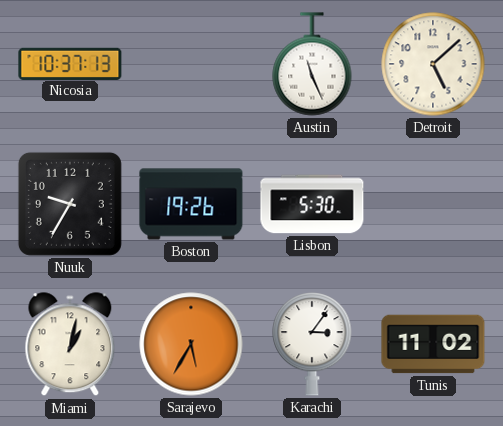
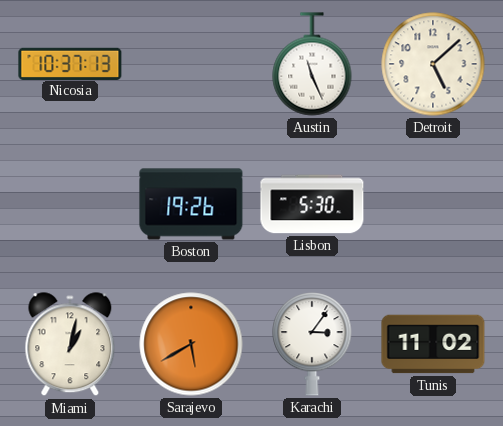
Nuuk: 9:35 -> none (70, 204)
Sarajevo: 5:35 -> 5:40 (191, 344)
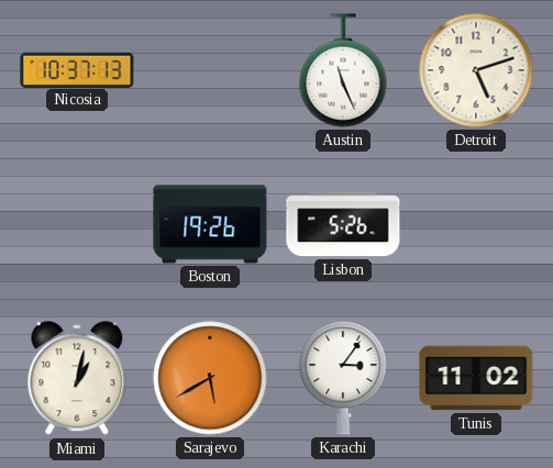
Detroit: 5:08 -> 5:12 (476, 70)
Lisbon: 5:30 -> 5:26 (343, 224)
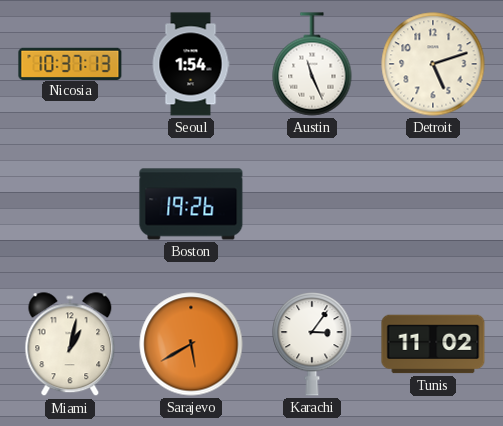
Seoul: none -> 1:54 (191, 64)
Lisbon: 5:26 -> none (343, 224)
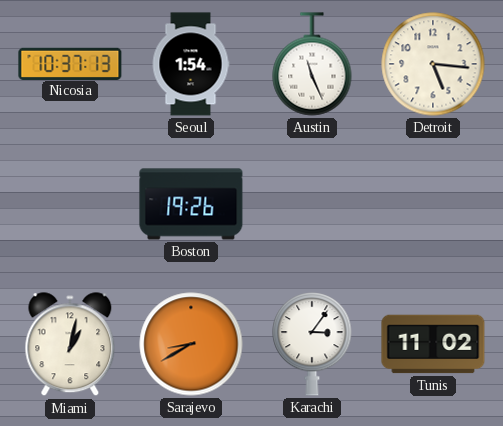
Detroit: 5:12 -> 5:16 (433, 64)
Sarajevo: 5:40 -> 8:40 (191, 344)
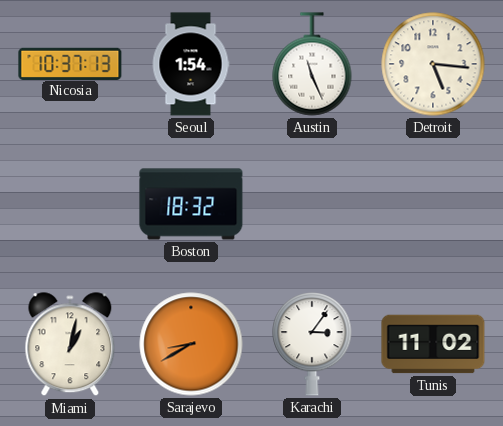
Boston: 19:26 -> 18:32 (191, 204)
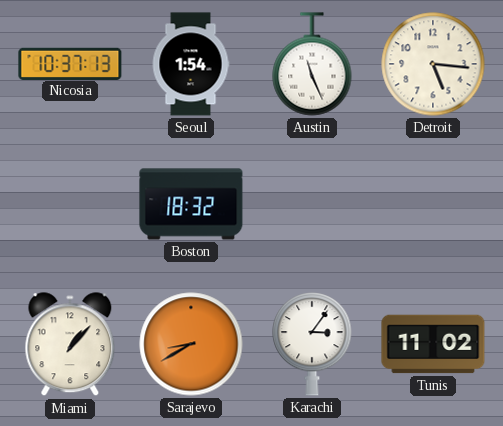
Miami: 1:02 -> 1:07 (70, 345)
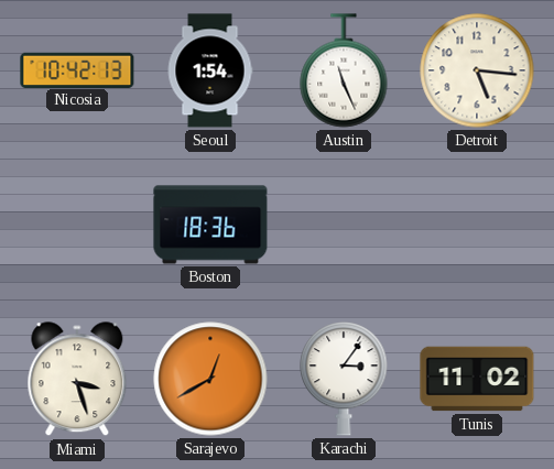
Nicosia: 10:37 -> 10:42 (77, 69)
Boston: 18:32 -> 18:36 (210, 225)
Miami: 1:07 -> 3:27 (77, 380)
Sarajevo: 8:40 -> 12:40 (210, 379)
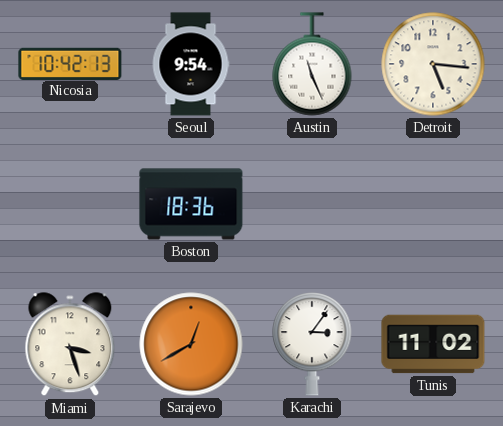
Seoul: 1:54 -> 9:54 (191, 64)
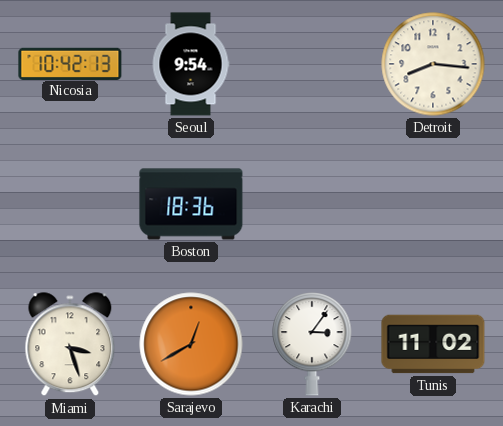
Austin: 11:26 -> none (312, 64)
Detroit: 5:16 -> 8:16 (433, 64)
